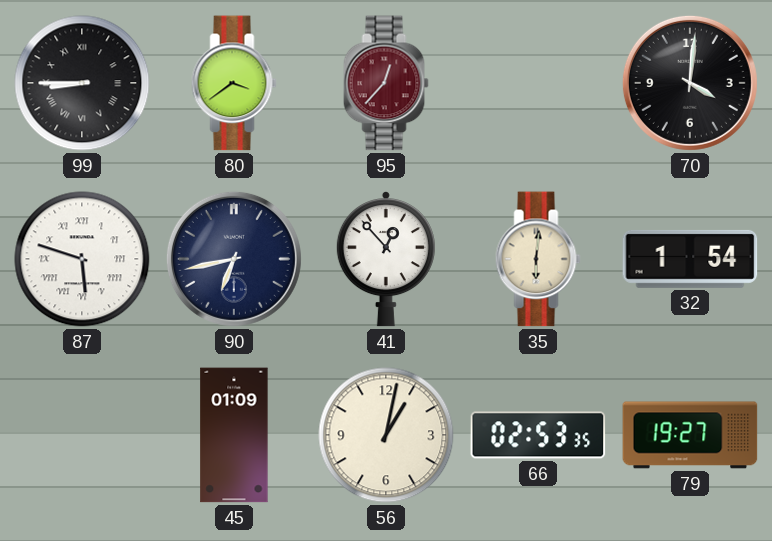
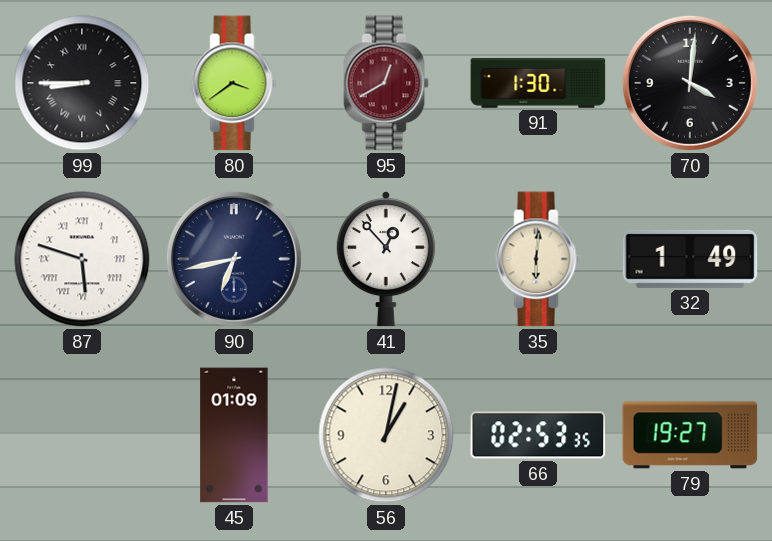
95: 12:37 -> 12:40 (386, 83)
91: none -> 1:30 (538, 84)
32: 1:54 -> 1:49 (690, 259)
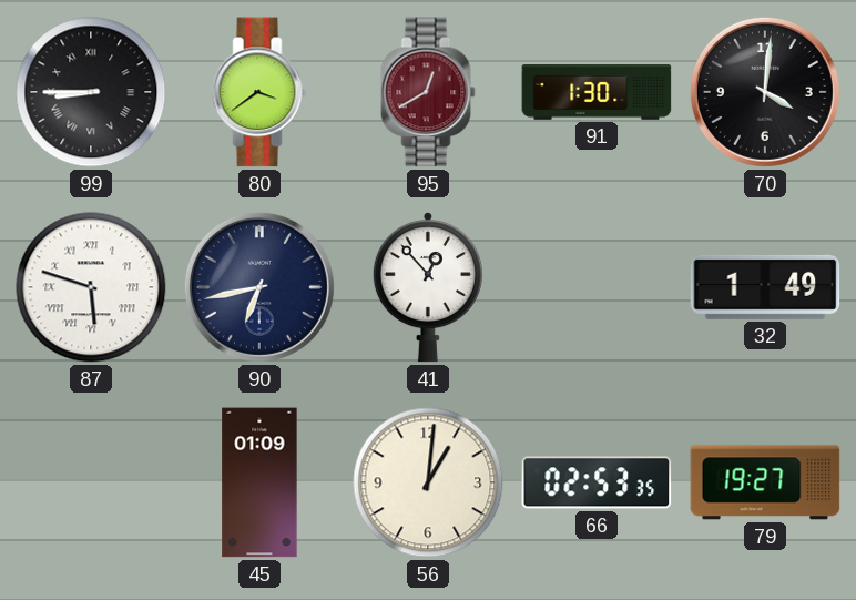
35: 6:01 -> none (538, 259)
56: 1:02 -> 1:01 (428, 482)
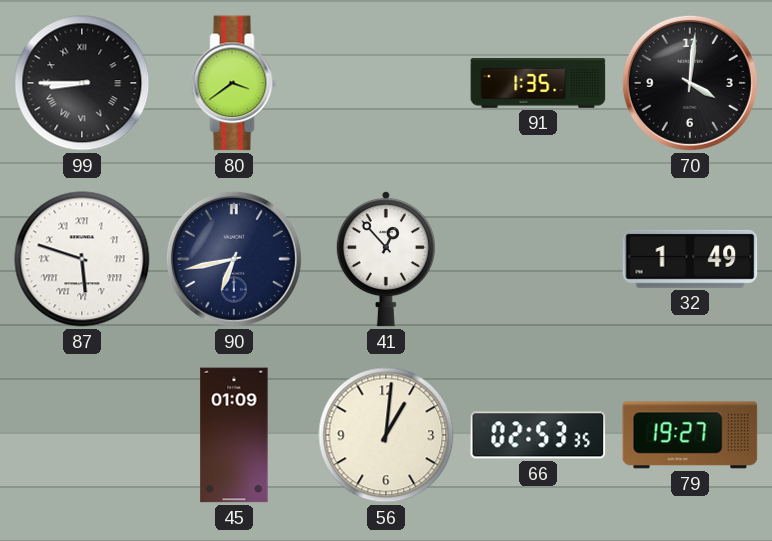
95: 12:40 -> none (428, 92)
91: 1:30 -> 1:35 (538, 84)
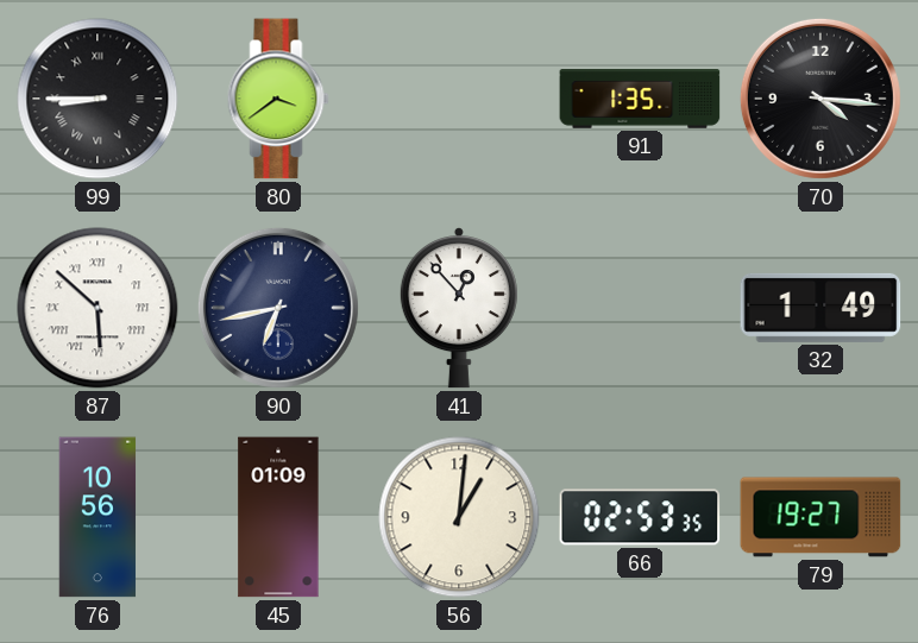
70: 4:01 -> 4:16 (820, 99)
87: 5:48 -> 5:52 (98, 308)
76: none -> 10:56 (98, 517)
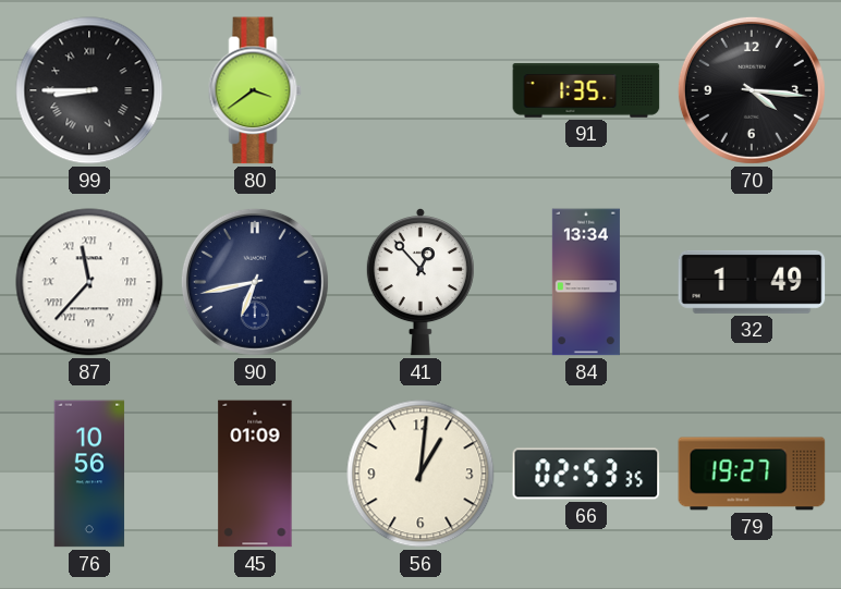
87: 5:52 -> 11:37 (89, 282)
84: none -> 13:34 (586, 282)
